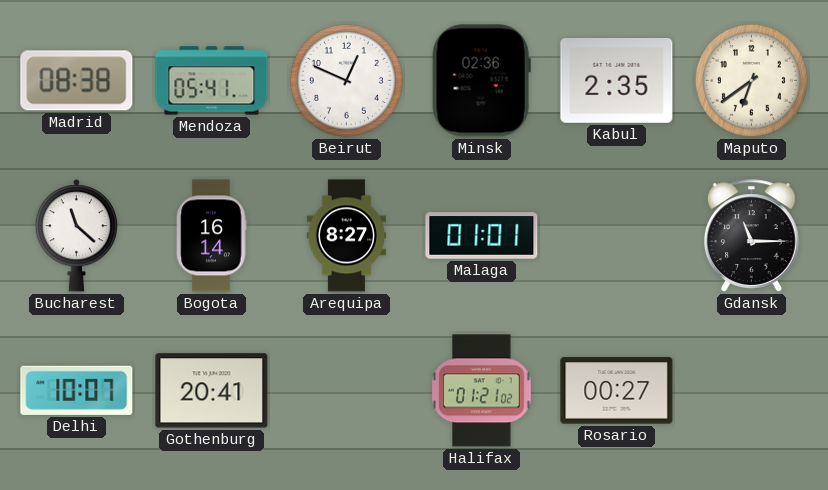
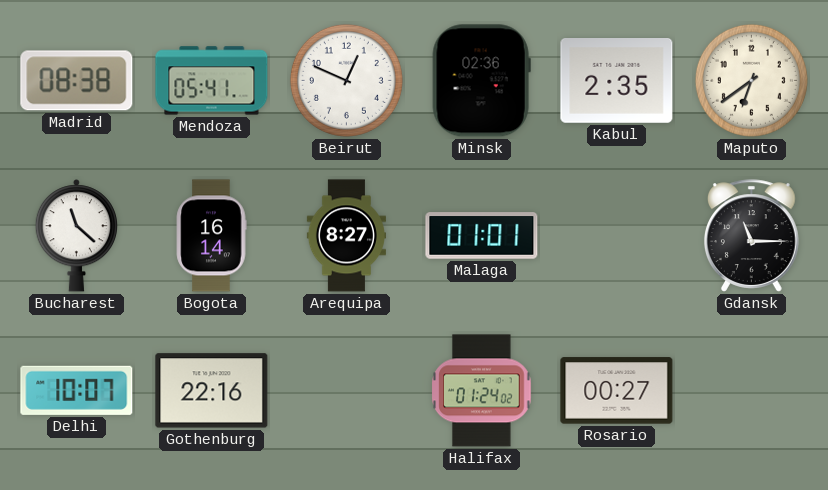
Gothenburg: 20:41 -> 22:16 (212, 391)
Halifax: 01:21 -> 01:24 (482, 391)
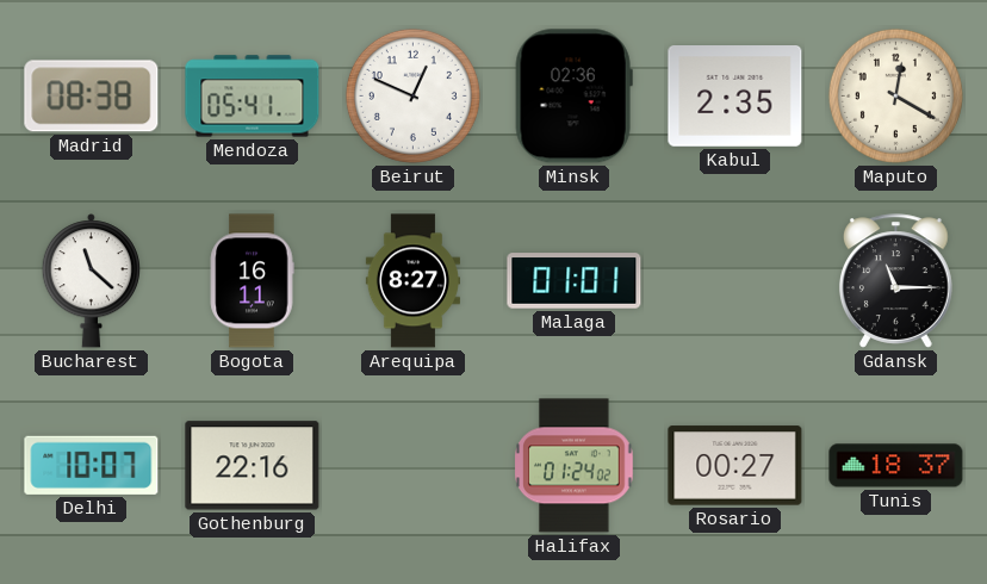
Maputo: 6:39 -> 12:20 (895, 95)
Bogota: 16:14 -> 16:11 (252, 281)
Tunis: none -> 18:37 (896, 466)
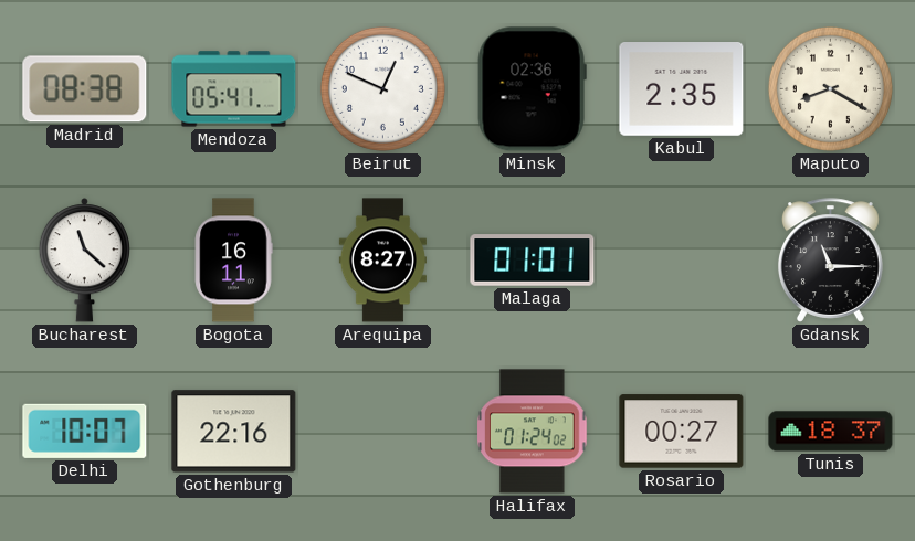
Maputo: 12:20 -> 8:20 (830, 88)
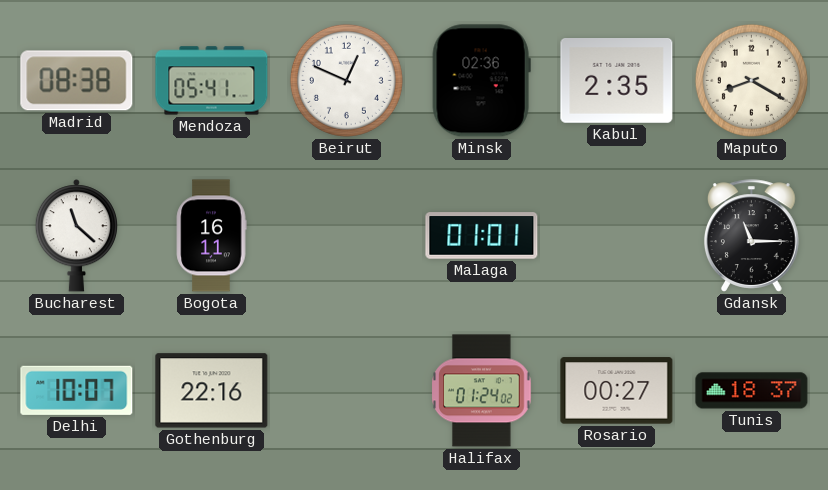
Arequipa: 8:27 -> none (382, 261)
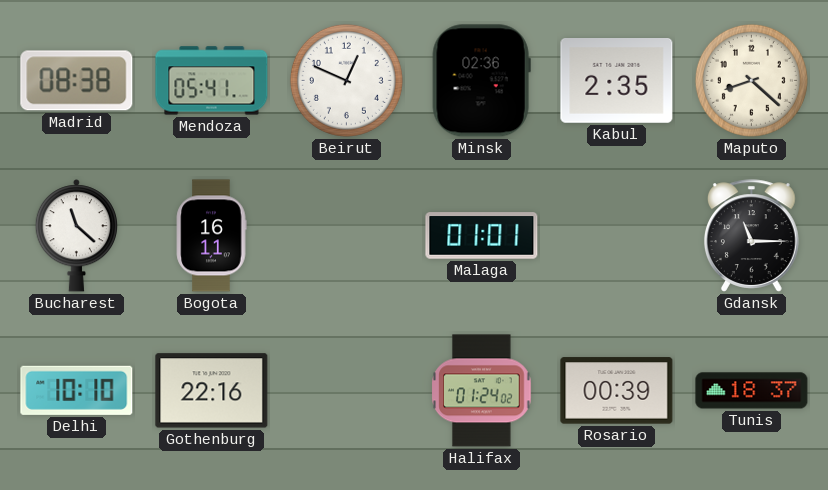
Maputo: 8:20 -> 8:22 (751, 80)
Delhi: 10:07 -> 10:10 (77, 390)
Rosario: 00:27 -> 00:39 (617, 391)
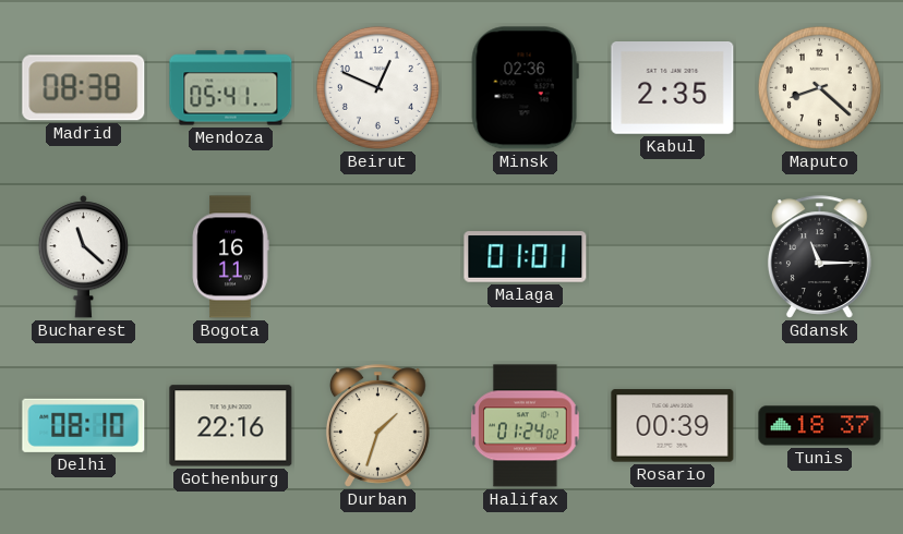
Delhi: 10:10 -> 08:10 (84, 425)
Durban: none -> 1:33 (377, 426)
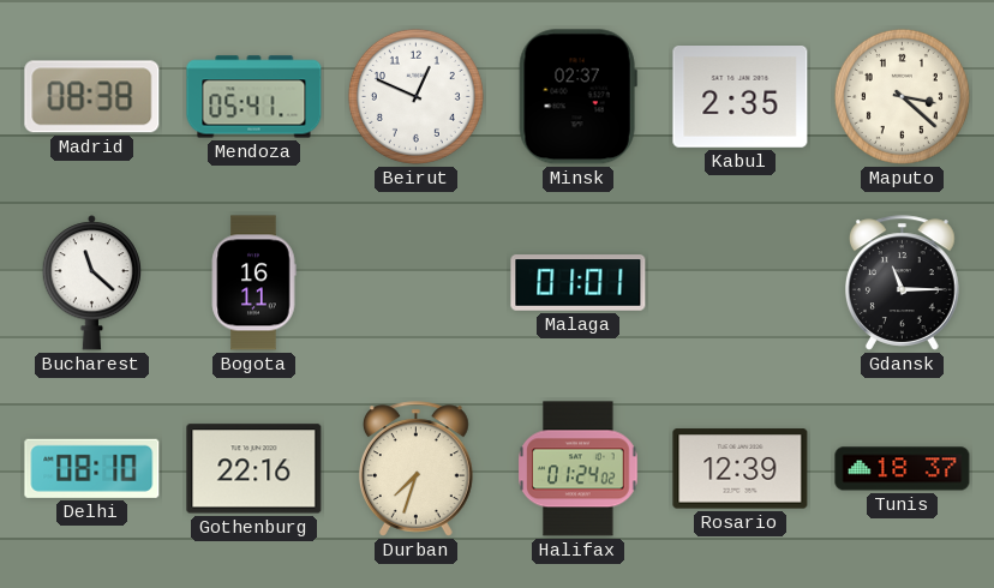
Minsk: 02:36 -> 02:37 (577, 97)
Maputo: 8:22 -> 3:22 (902, 96)
Durban: 1:33 -> 7:33 (415, 469)
Rosario: 00:39 -> 12:39 (741, 469)
